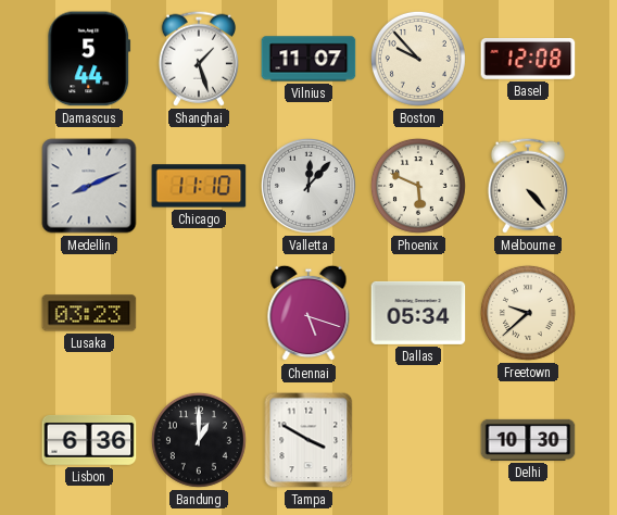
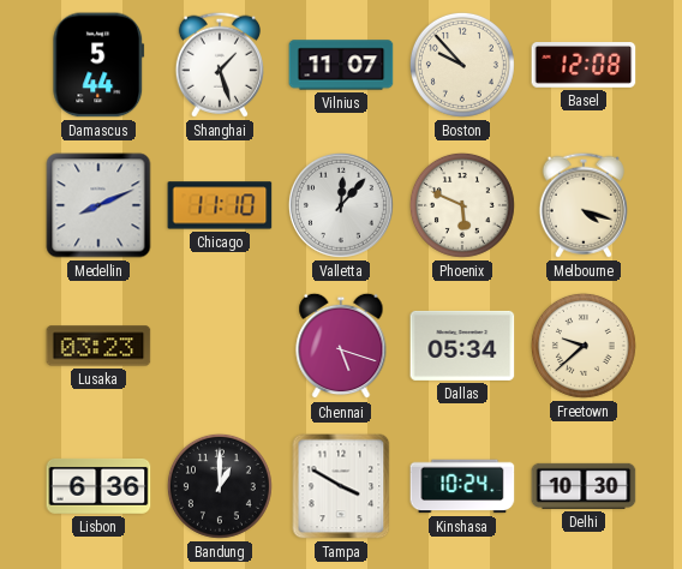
Melbourne: 4:23 -> 4:18 (584, 205)
Kinshasa: none -> 10:24 (462, 486)
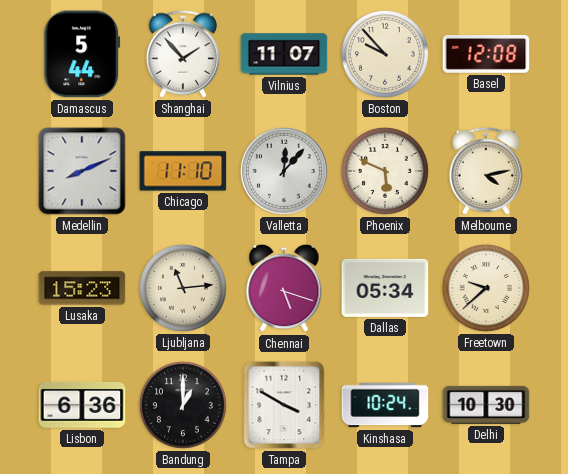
Shanghai: 1:27 -> 1:53 (183, 54)
Melbourne: 4:18 -> 4:13 (486, 171)
Lusaka: 03:23 -> 15:23 (82, 288)
Ljubljana: none -> 11:14 (183, 288)
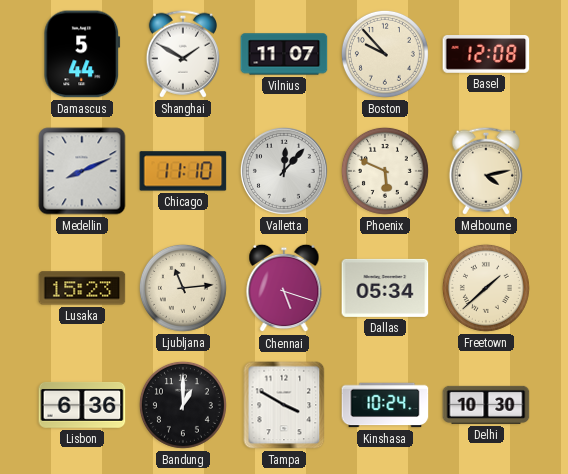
Shanghai: 1:53 -> 1:50 (183, 54)
Freetown: 9:38 -> 1:38 (486, 288)
